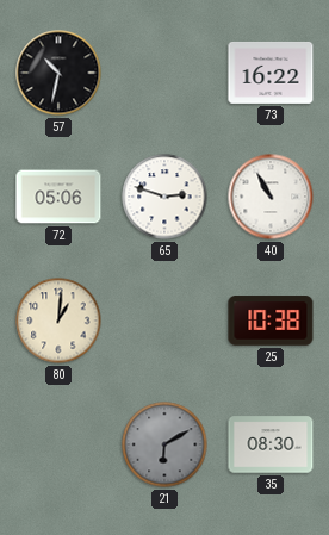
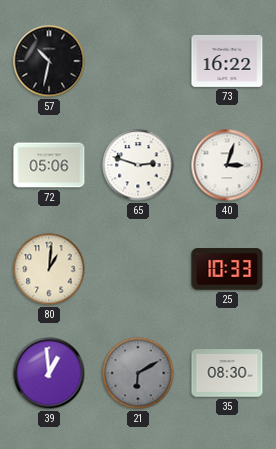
40: 10:55 -> 3:03 (227, 165)
25: 10:38 -> 10:33 (227, 269)
39: none -> 12:59 (49, 373)
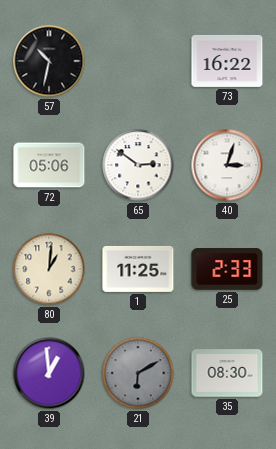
65: 2:48 -> 2:51 (138, 165)
1: none -> 11:25 (138, 269)
25: 10:33 -> 2:33 (227, 269)
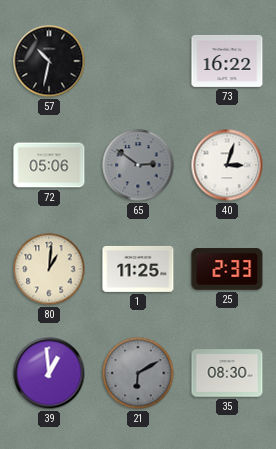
65 dial: white -> grey (138, 165)
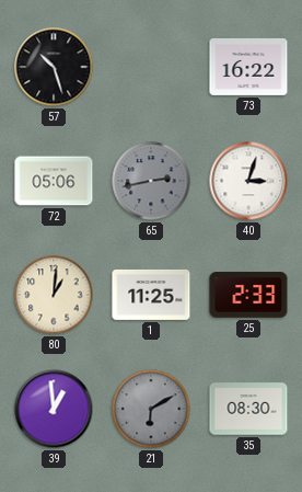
57: 10:32 -> 10:27 (54, 67)
65: 2:51 -> 2:43 (151, 181)
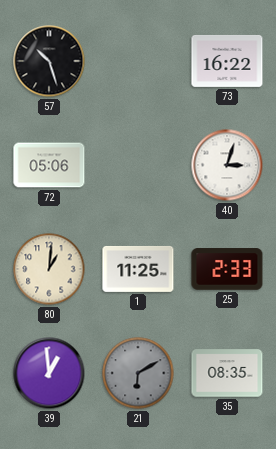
65: 2:43 -> none (151, 181)
35: 08:30 -> 08:35 (227, 373)
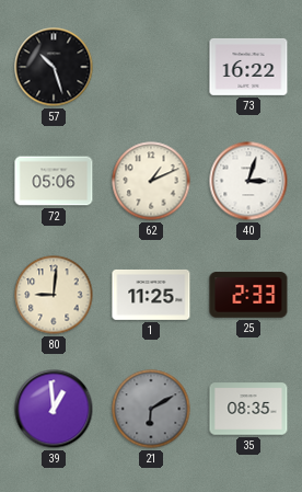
62: none -> 1:11 (151, 181)
80: 1:01 -> 9:01 (54, 295)
